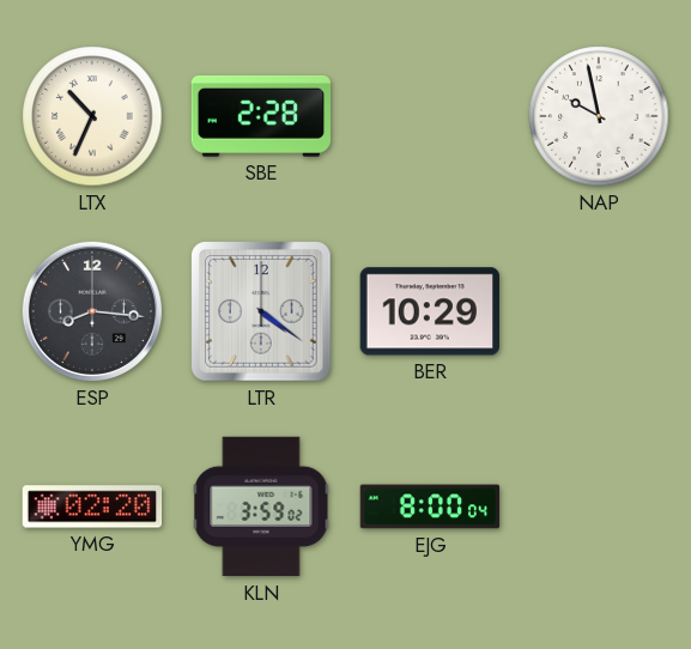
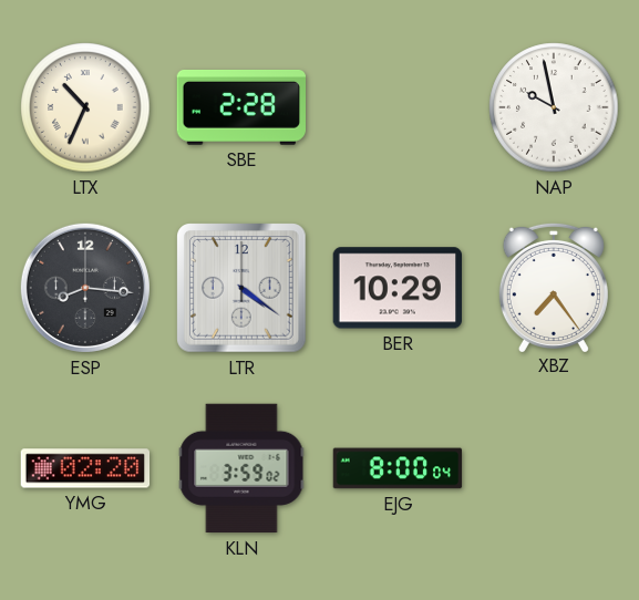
XBZ: none -> 7:24 (554, 287)
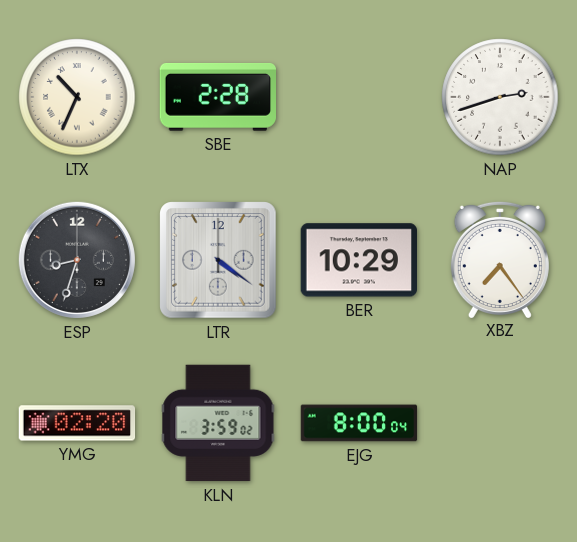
NAP: 9:58 -> 2:42 (500, 97)
ESP: 8:16 -> 8:33 (77, 260)
